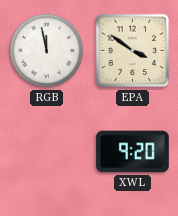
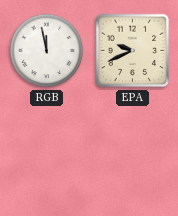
EPA: 3:51 -> 9:41 (133, 51)
XWL: 9:20 -> none (133, 152)
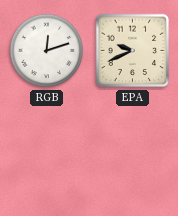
RGB: 11:58 -> 12:12 (47, 51)
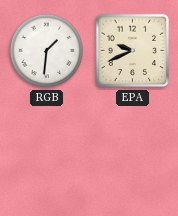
RGB: 12:12 -> 1:31 (47, 51)
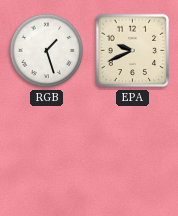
RGB: 1:31 -> 1:27 (47, 51)
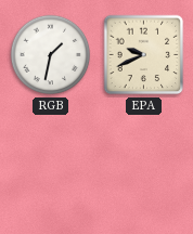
RGB: 1:27 -> 1:32 (51, 55)
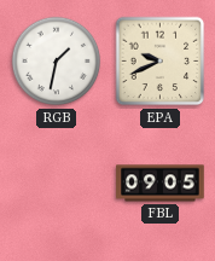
FBL: none -> 09:05 (161, 184)
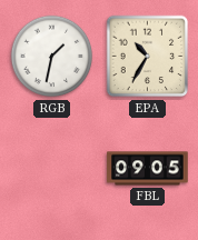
EPA: 9:41 -> 10:35 (148, 57)
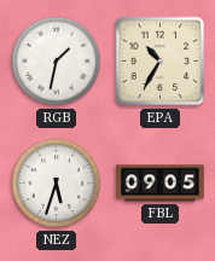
NEZ: none -> 5:33 (57, 184)
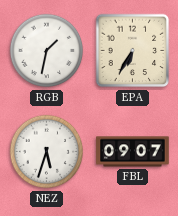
EPA: 10:35 -> 6:35 (133, 51)
FBL: 09:05 -> 09:07 (133, 152)
